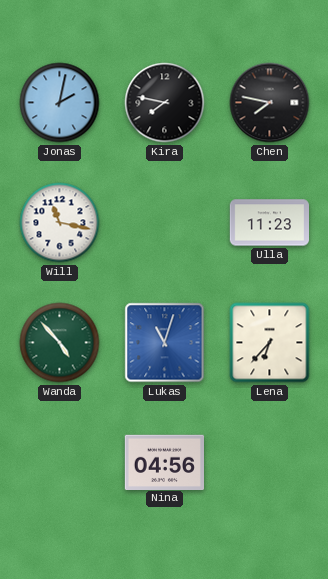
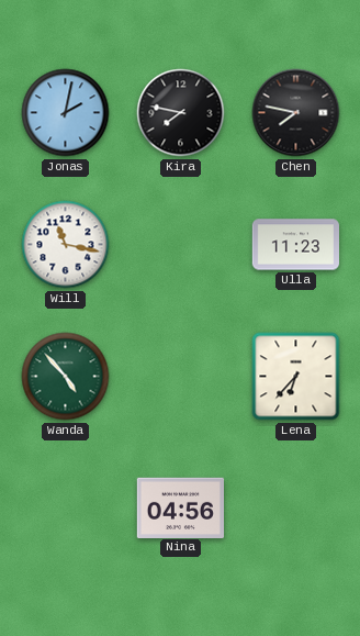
Lukas: 11:03 -> none (165, 343)
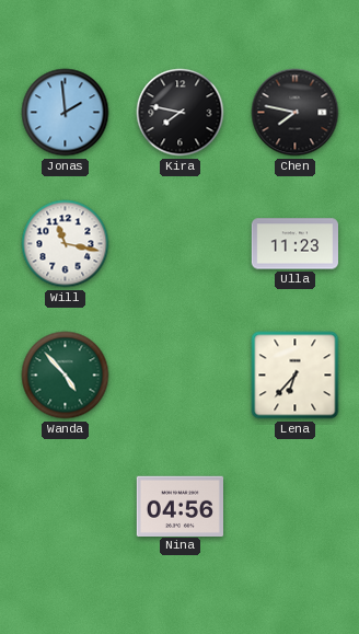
Jonas: 2:02 -> 1:59 (66, 113)
